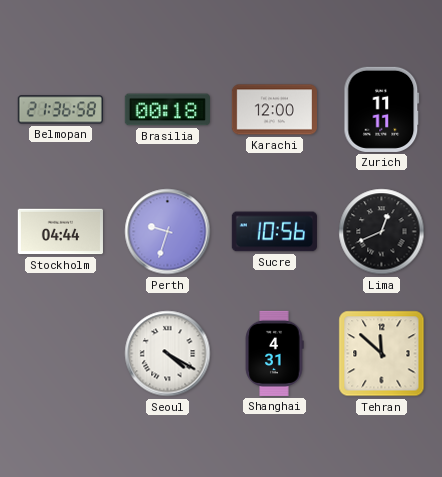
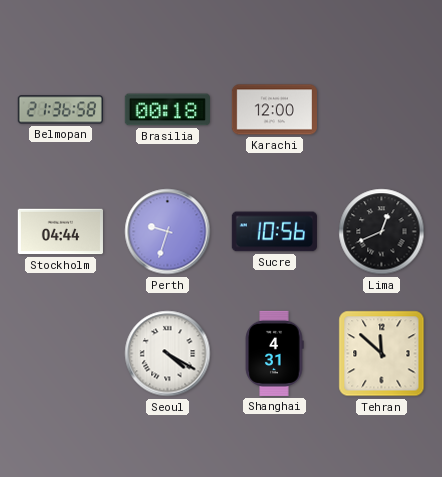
Zurich: 11:11 -> none (382, 109)
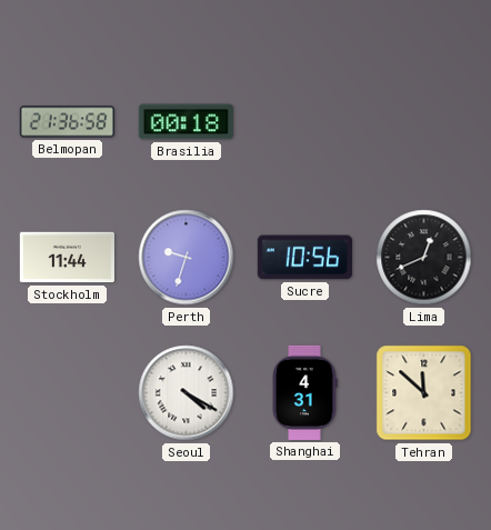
Karachi: 12:00 -> none (274, 110)
Stockholm: 04:44 -> 11:44 (67, 258)
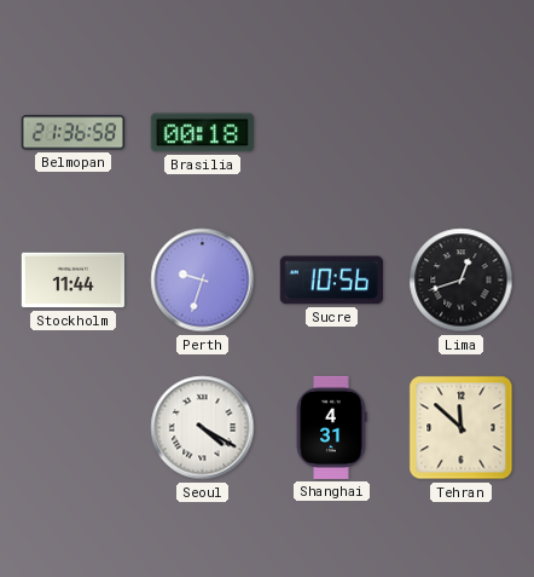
Lima: 12:41 -> 12:42 (462, 281)
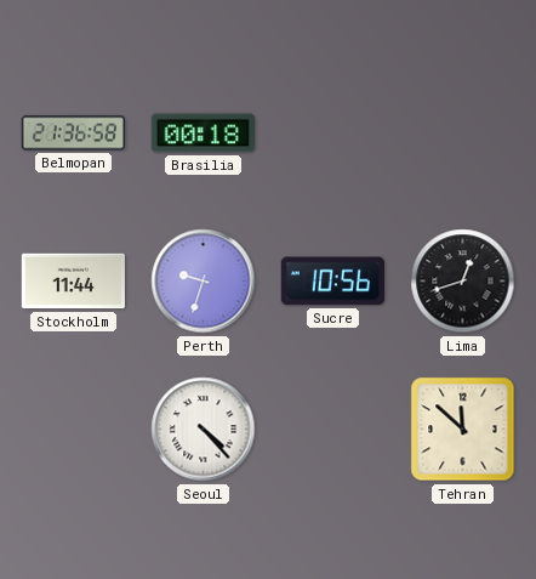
Seoul: 4:20 -> 4:23 (204, 430)
Shanghai: 4:31 -> none (331, 427)
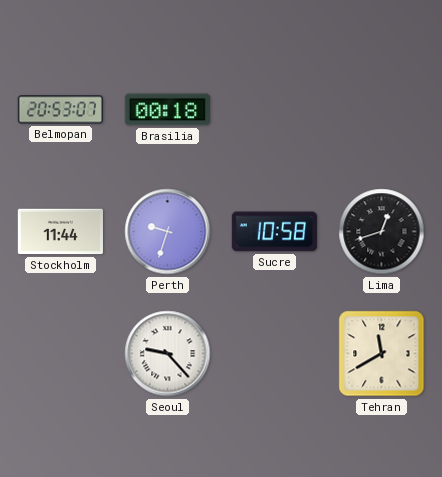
Belmopan: 21:36 -> 20:53 (60, 110)
Sucre: 10:56 -> 10:58 (274, 232)
Seoul: 4:23 -> 9:23 (168, 354)
Tehran: 11:52 -> 11:40 (382, 354)
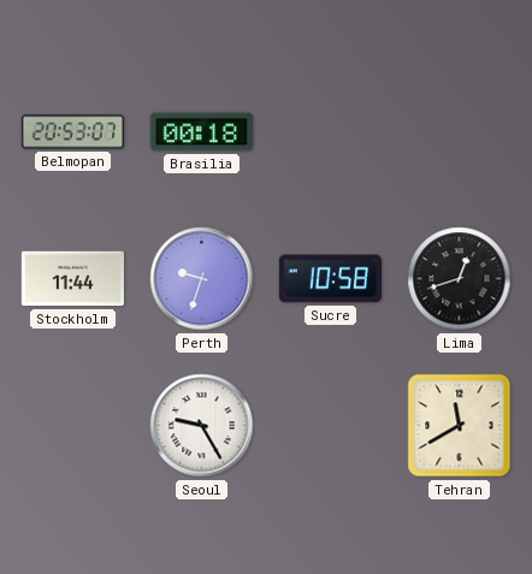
Seoul: 9:23 -> 9:25 (202, 426)
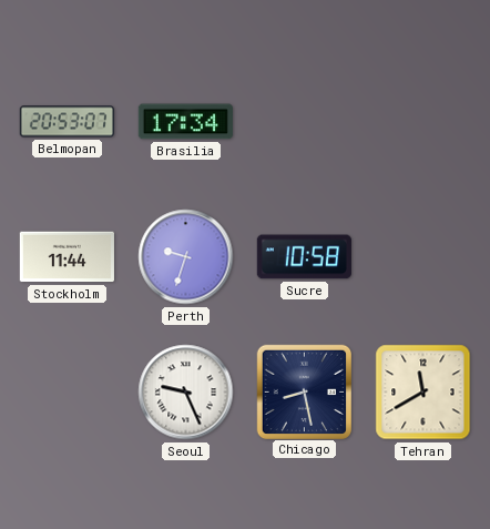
Brasilia: 00:18 -> 17:34 (185, 122)
Lima: 12:42 -> none (460, 279)
Seoul: 9:25 -> 9:26 (186, 393)
Chicago: none -> 8:28 (304, 391)
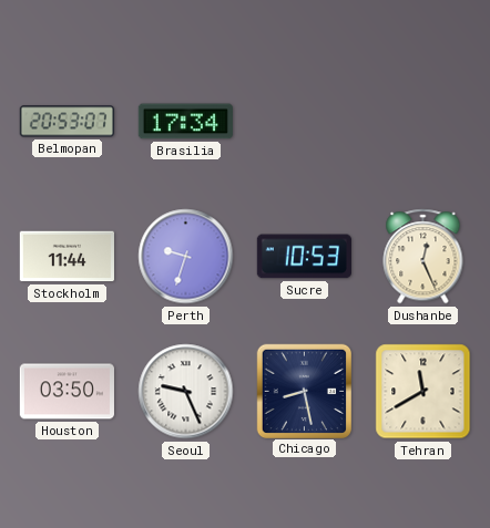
Sucre: 10:58 -> 10:53 (304, 257)
Dushanbe: none -> 12:26 (423, 257)
Houston: none -> 03:50 (67, 392)
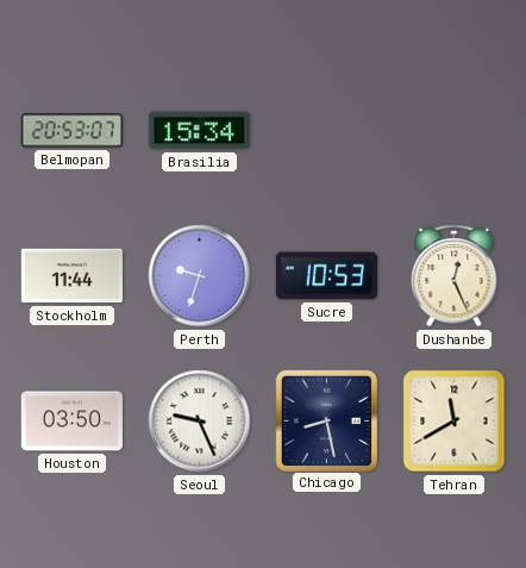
Brasilia: 17:34 -> 15:34 (199, 131)
